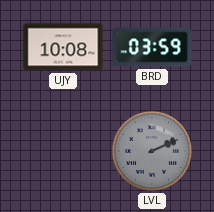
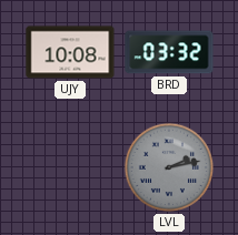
BRD: 03:59 -> 03:32 (169, 52)
LVL: 2:11 -> 2:13 (169, 167)
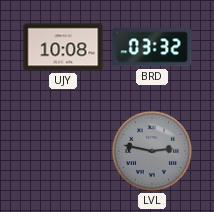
LVL: 2:13 -> 2:47 (152, 151)
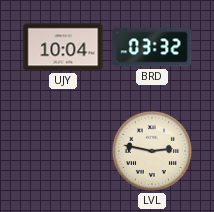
UJY: 10:08 -> 10:04 (63, 47)
LVL dial: grey -> cream (152, 151)
